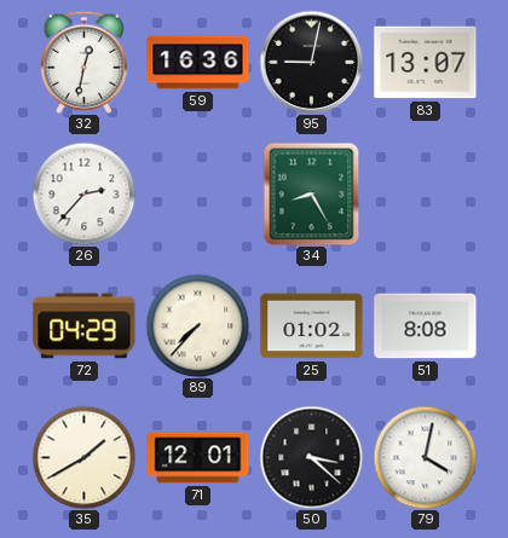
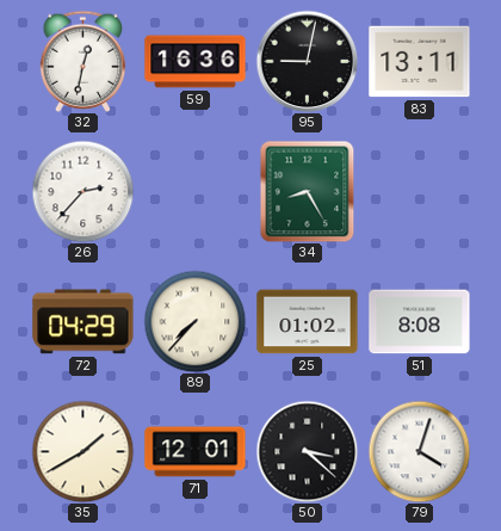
83: 13:07 -> 13:11 (420, 62)
79: 4:02 -> 4:03 (419, 451)
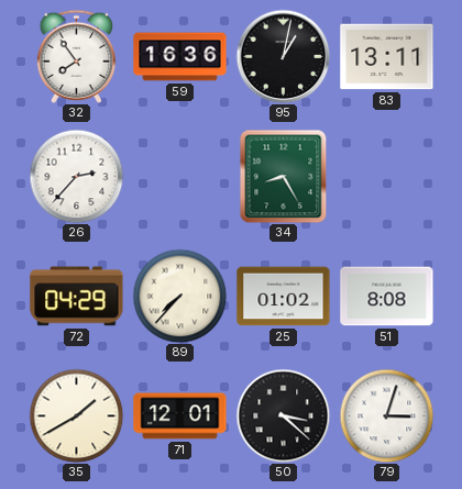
32: 12:32 -> 7:54 (77, 56)
95: 9:02 -> 1:02 (283, 56)
79: 4:03 -> 3:03 (386, 415)
